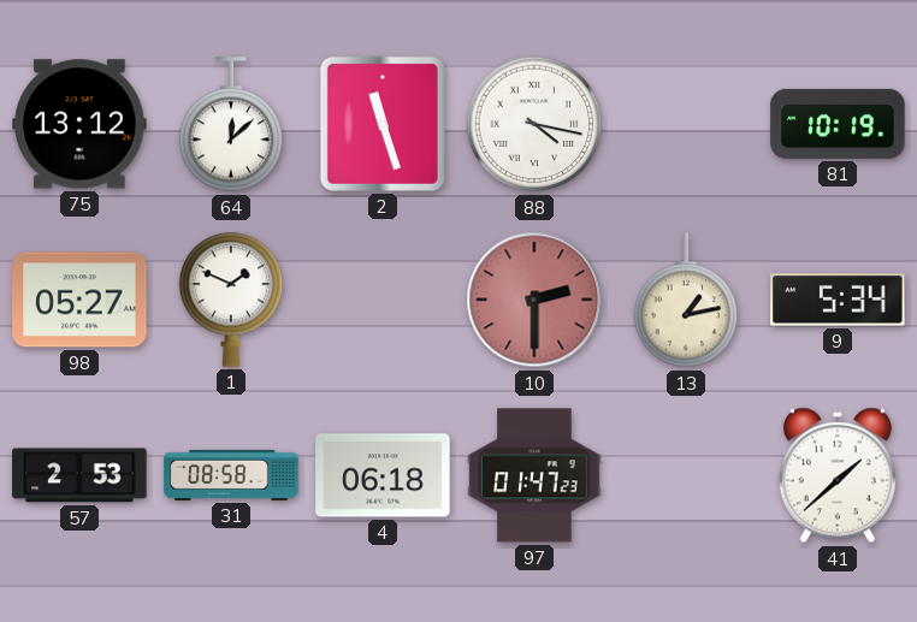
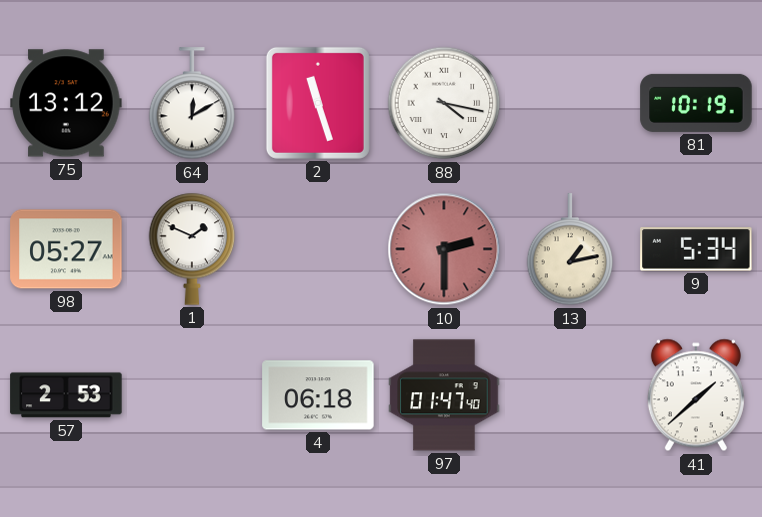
64: 12:08 -> 12:10 (192, 104)
31: 08:58 -> none (231, 475)
97: 01:47:23 -> 01:47:40 (444, 395)
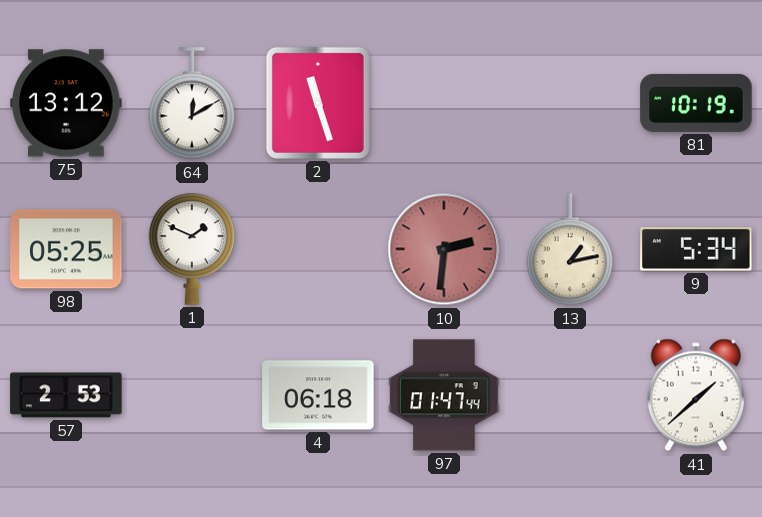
88: 4:17 -> none (444, 103)
98: 05:27 -> 05:25 (66, 249)
10: 2:30 -> 2:31 (444, 249)
97: 01:47:40 -> 01:47:44 (444, 395)
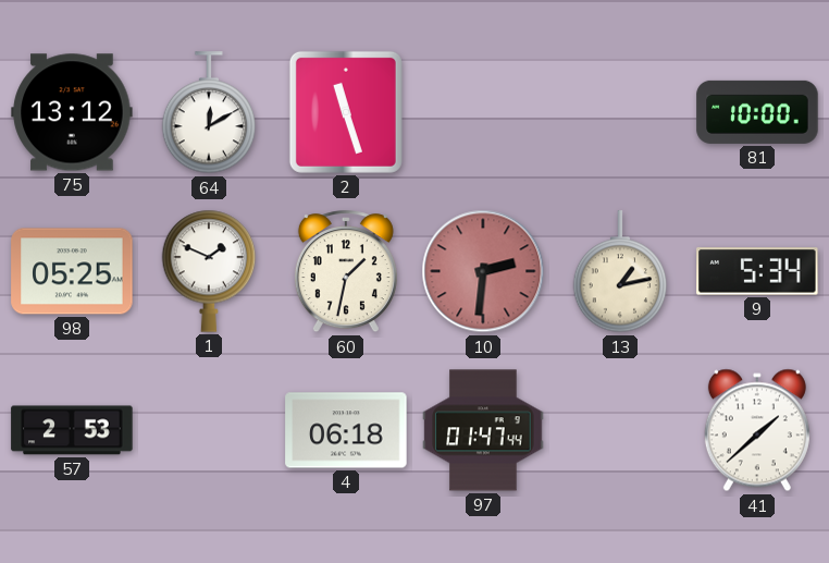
81: 10:19 -> 10:00 (757, 112)
60: none -> 1:32 (346, 272)
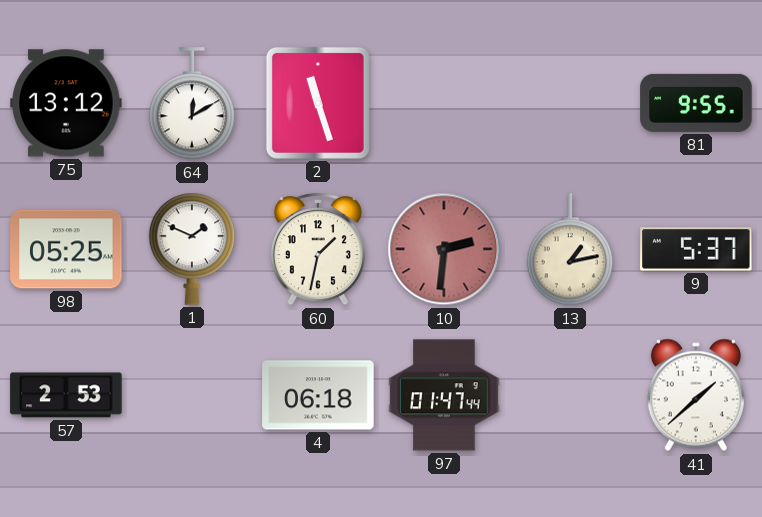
81: 10:00 -> 9:55 (696, 103)
9: 5:34 -> 5:37 (696, 249)
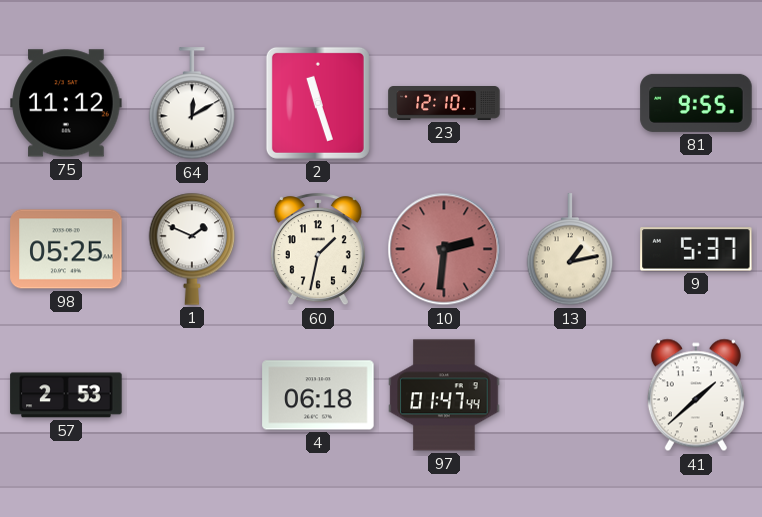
75: 13:12 -> 11:12 (66, 103)
23: none -> 12:10 (444, 104)
